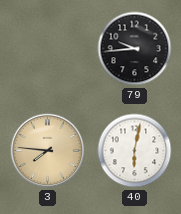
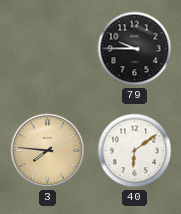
79: 9:44 -> 9:45 (135, 49)
40: 6:02 -> 6:09 (135, 151)
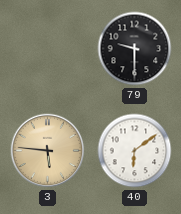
79: 9:45 -> 9:30 (135, 49)
3: 7:46 -> 5:46 (48, 151)
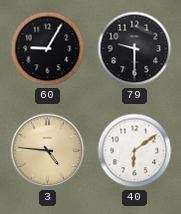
60: none -> 9:05 (48, 49)
3: 5:46 -> 4:46 (48, 151)
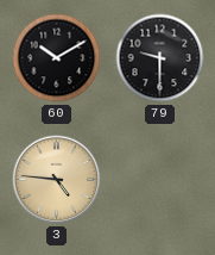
60: 9:05 -> 10:10 (57, 58)
40: 6:09 -> none (135, 151)
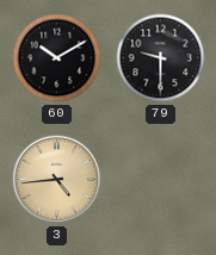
3: 4:46 -> 4:44 (57, 180)
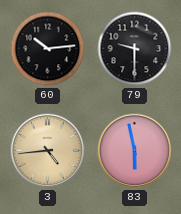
60: 10:10 -> 10:14 (48, 49)
83: none -> 5:58 (135, 151)
